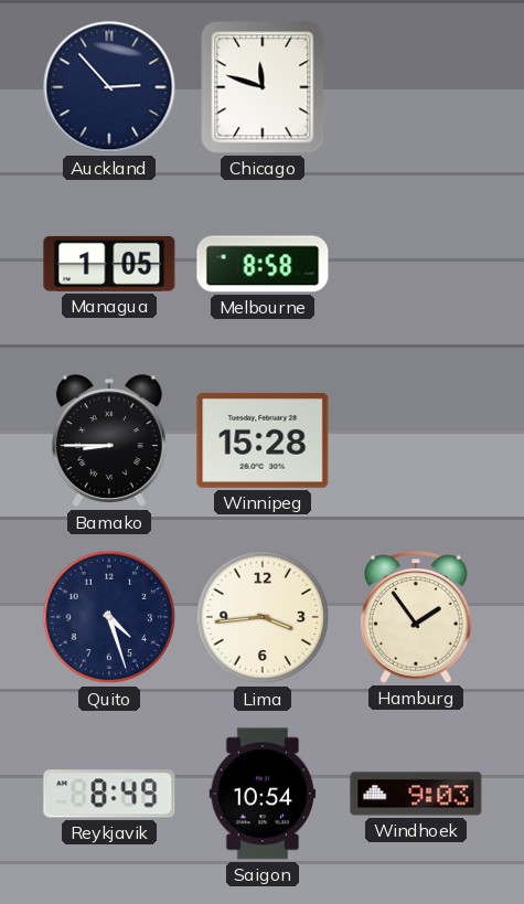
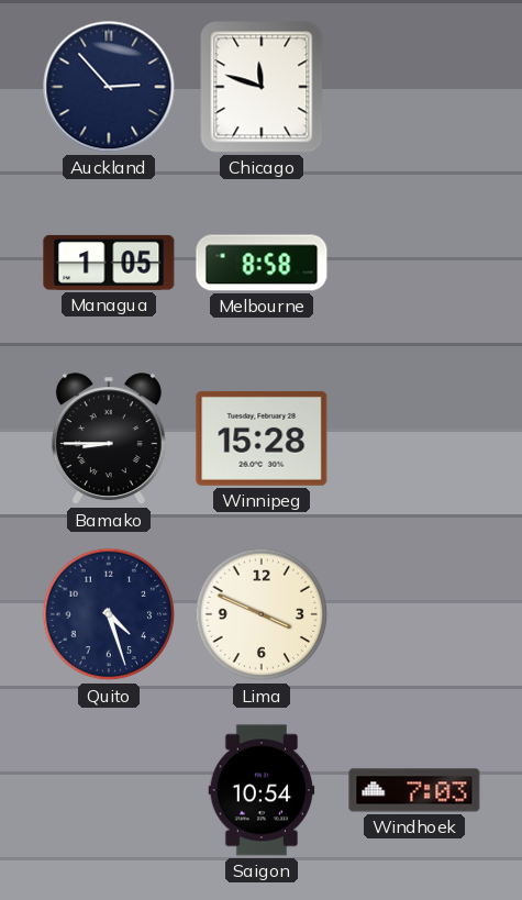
Lima: 3:44 -> 3:49 (262, 614)
Hamburg: 1:54 -> none (417, 617)
Reykjavik: 8:49 -> none (109, 794)
Windhoek: 9:03 -> 7:03 (414, 790)
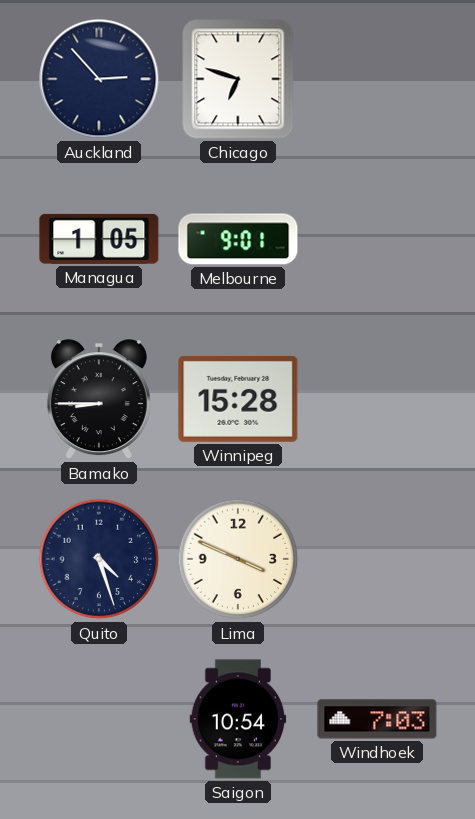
Chicago: 11:48 -> 6:48 (238, 79)
Melbourne: 8:58 -> 9:01 (238, 239)
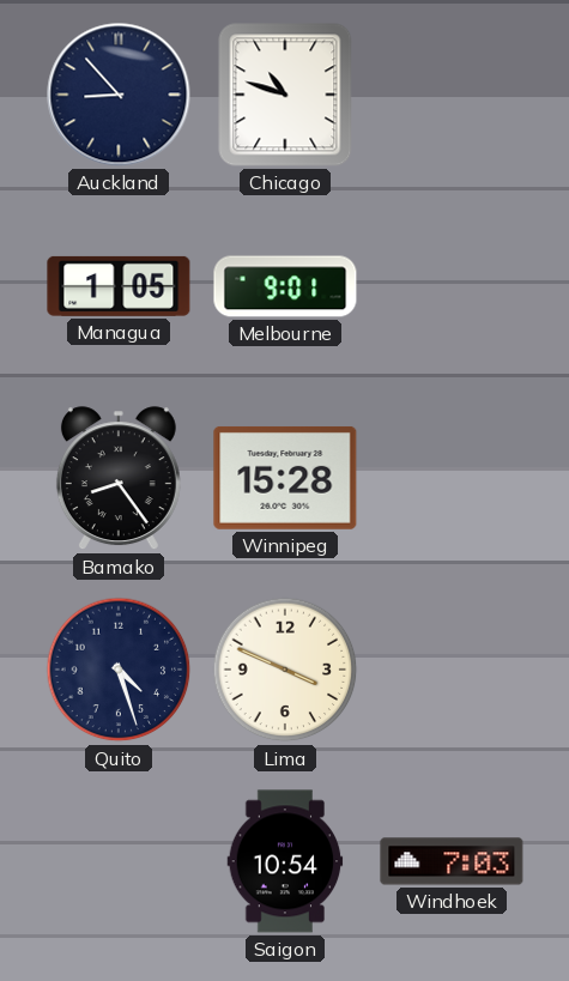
Auckland: 2:53 -> 8:53 (119, 95)
Chicago: 6:48 -> 10:48 (285, 95)
Bamako: 8:45 -> 8:24 (119, 479)
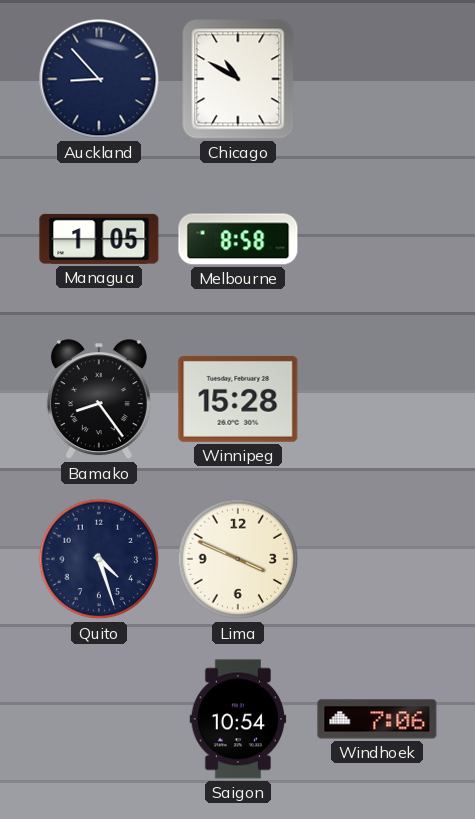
Chicago: 10:48 -> 10:50 (238, 79)
Melbourne: 9:01 -> 8:58 (238, 239)
Windhoek: 7:03 -> 7:06 (377, 719)
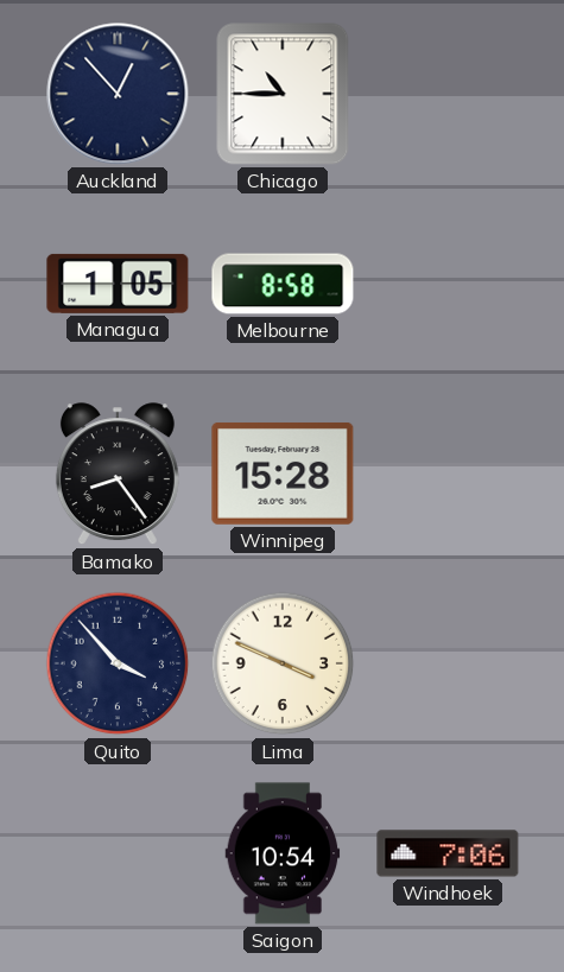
Auckland: 8:53 -> 12:53 (118, 94)
Chicago: 10:50 -> 10:45 (283, 94)
Quito: 4:27 -> 3:53 (118, 663)
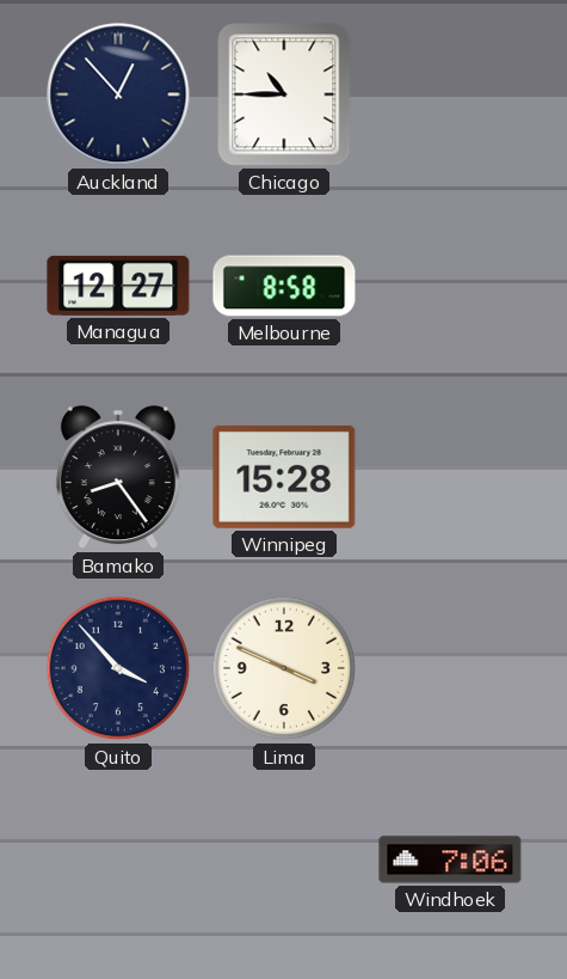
Managua: 1:05 -> 12:27 (118, 286)
Saigon: 10:54 -> none (283, 853)
